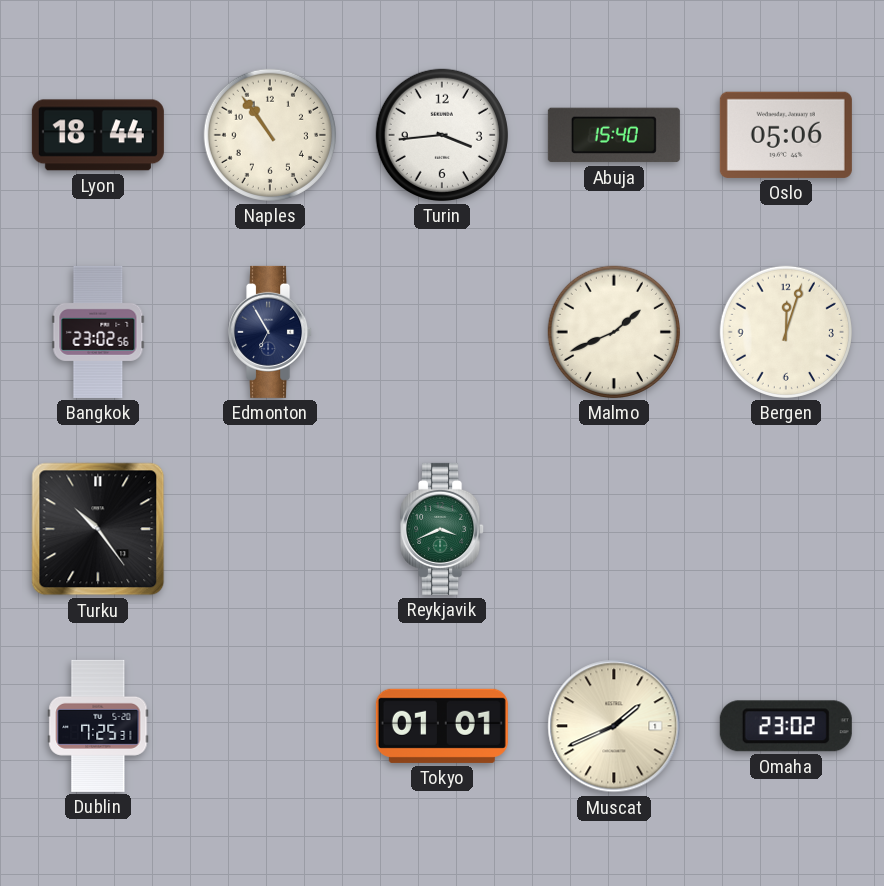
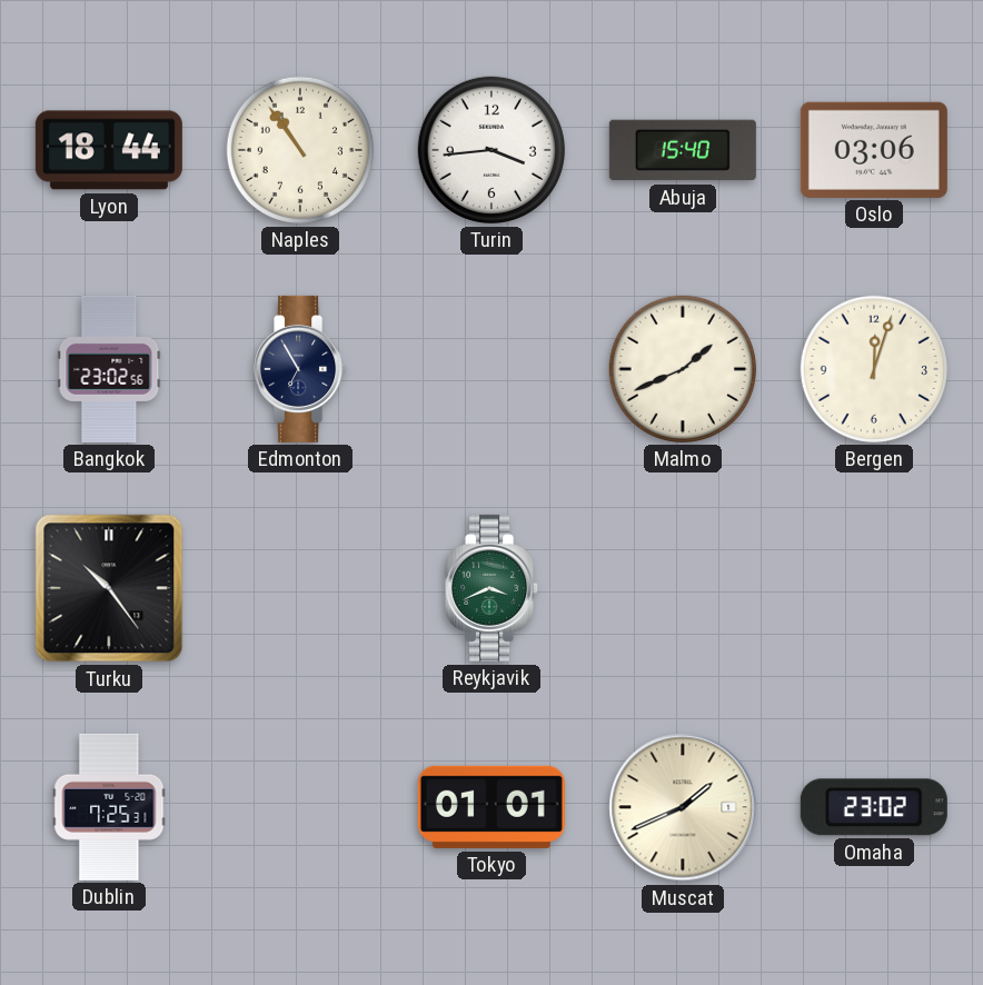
Oslo: 05:06 -> 03:06 (874, 150)
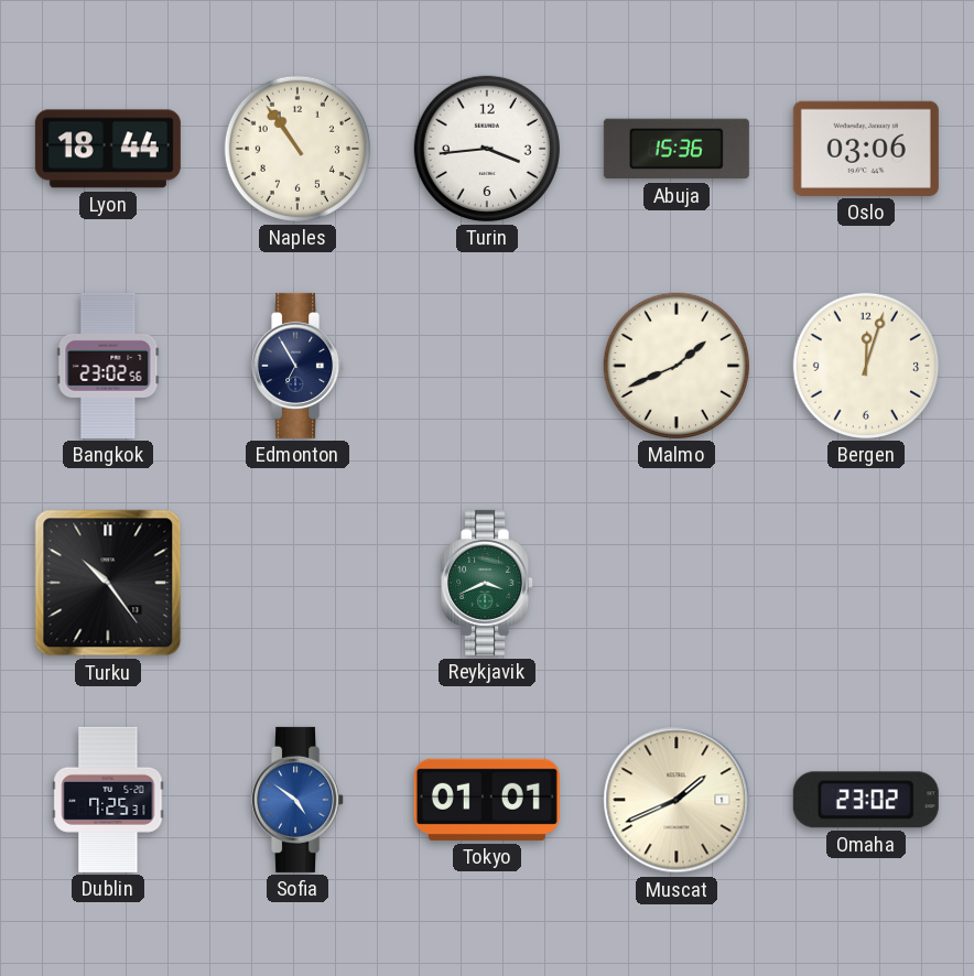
Abuja: 15:40 -> 15:36 (677, 149)
Sofia: none -> 4:51 (299, 800)
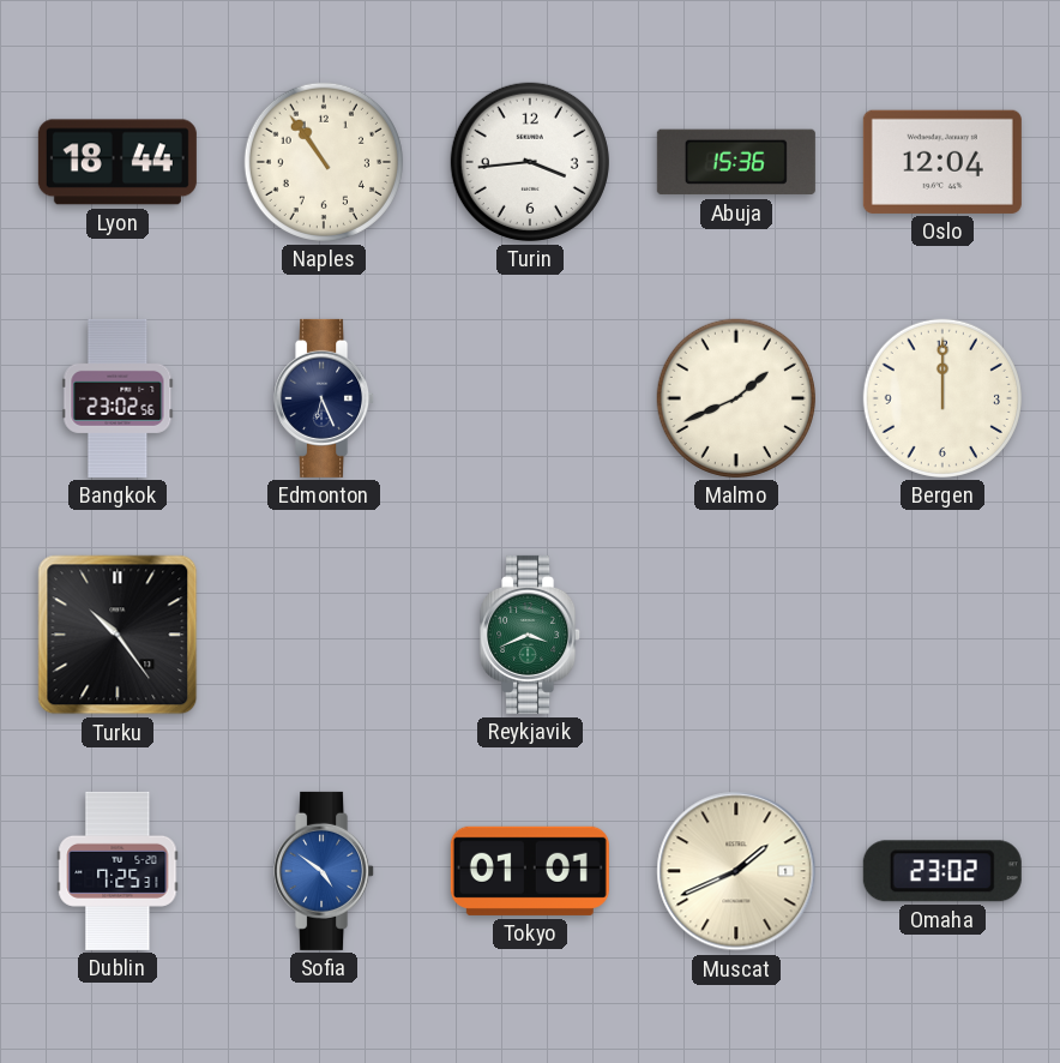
Oslo: 03:06 -> 12:04 (942, 162)
Edmonton: 6:55 -> 6:26 (325, 398)
Bergen: 12:03 -> 12:00 (942, 398)
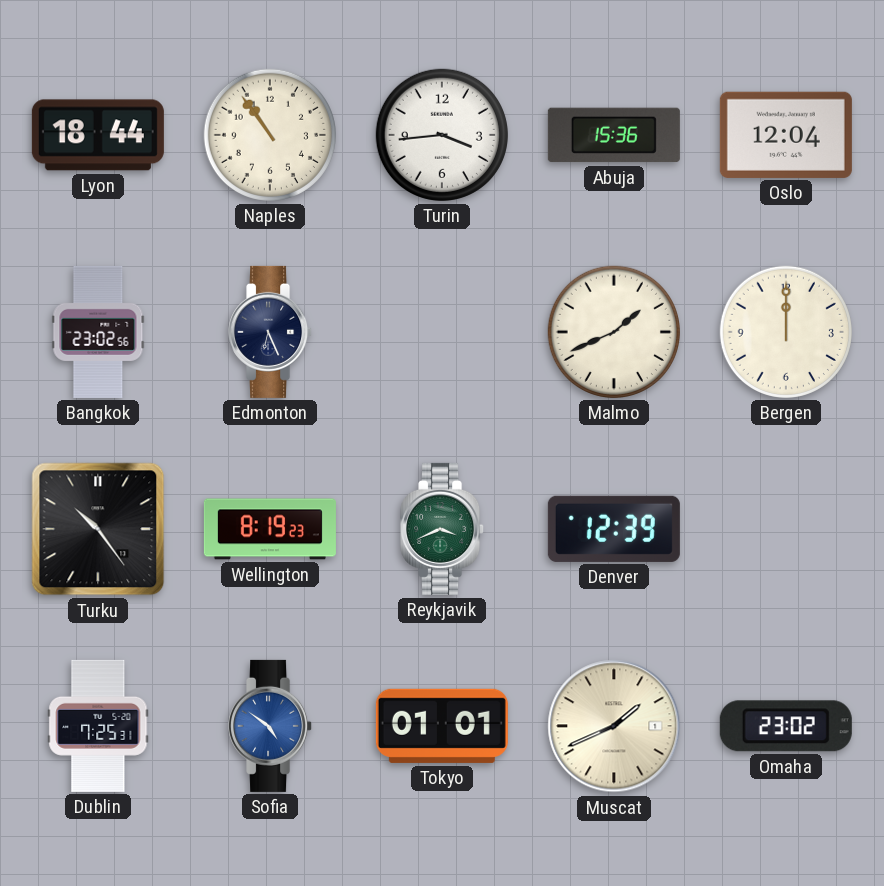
Wellington: none -> 8:19 (270, 529)
Denver: none -> 12:39 (614, 529)
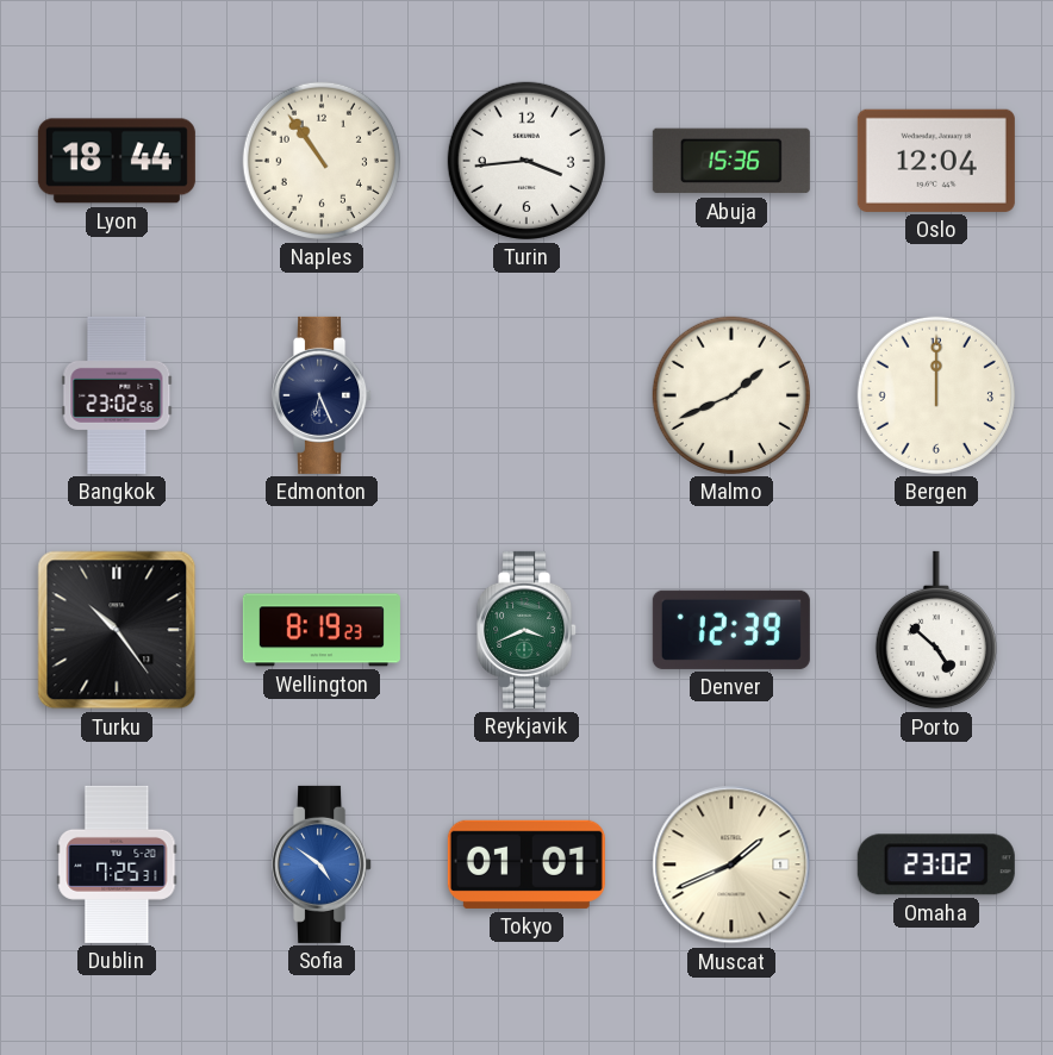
Porto: none -> 4:52 (936, 630)
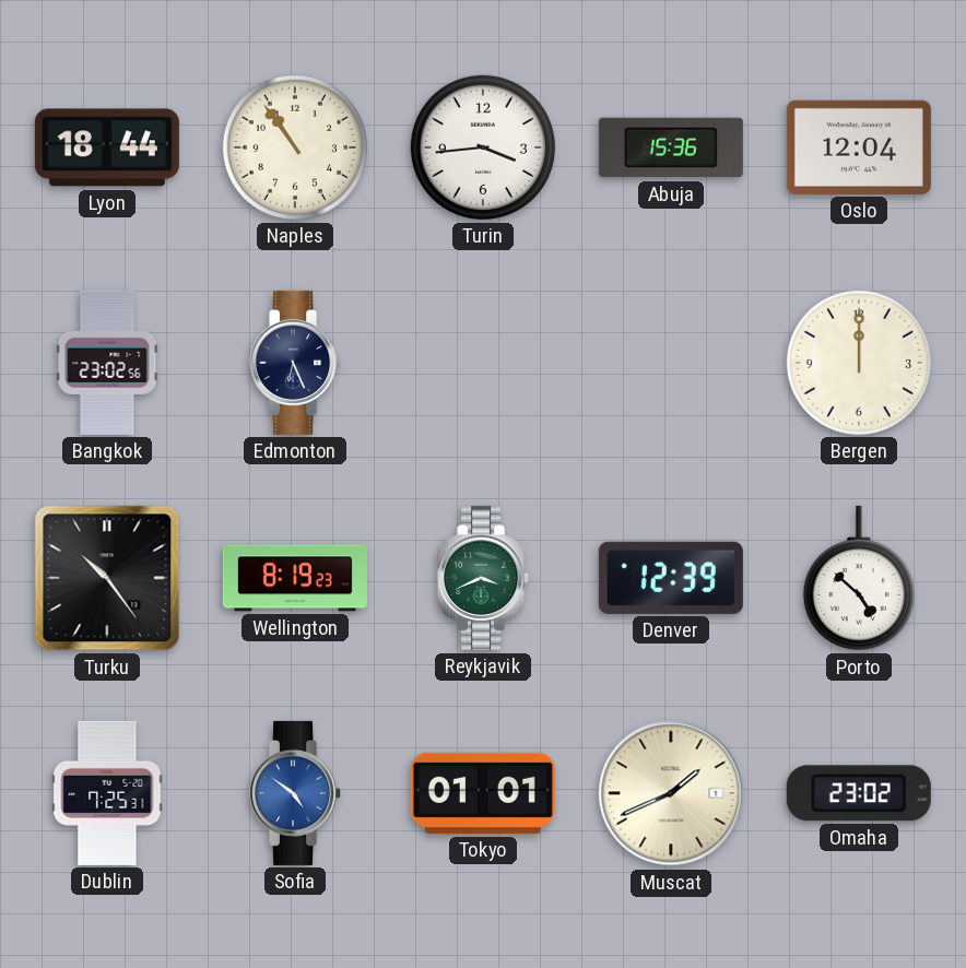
Malmo: 1:41 -> none (731, 395)
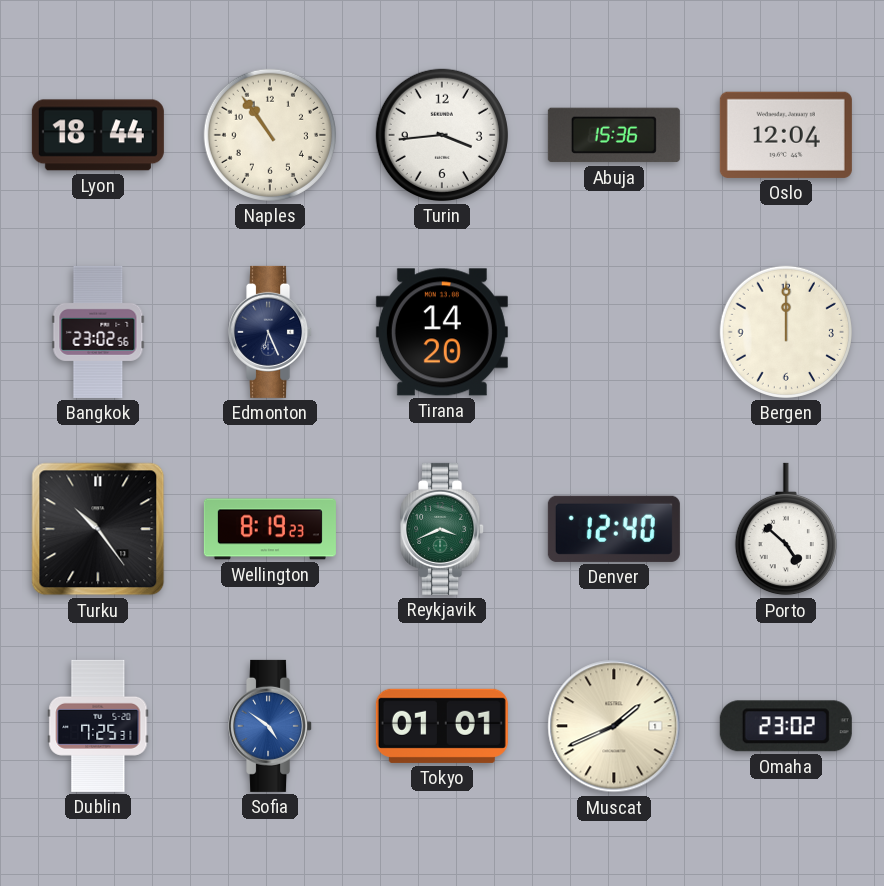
Tirana: none -> 14:20 (442, 332)
Denver: 12:39 -> 12:40 (614, 529)
